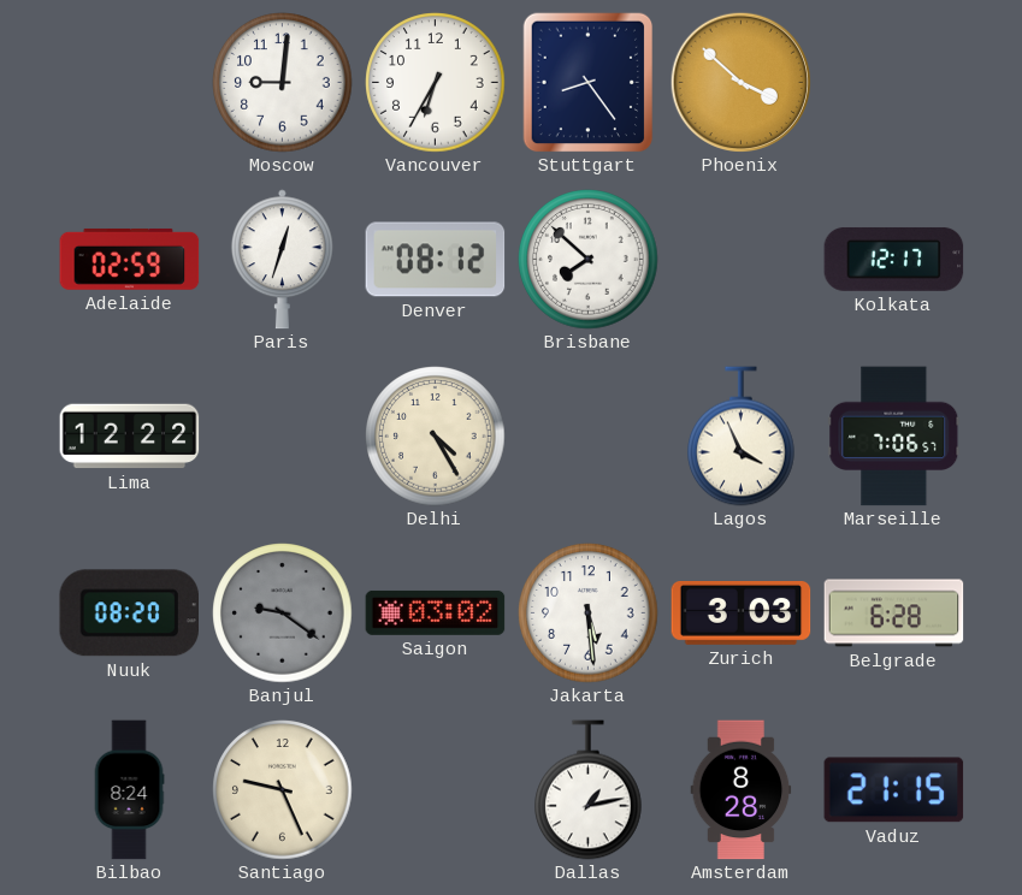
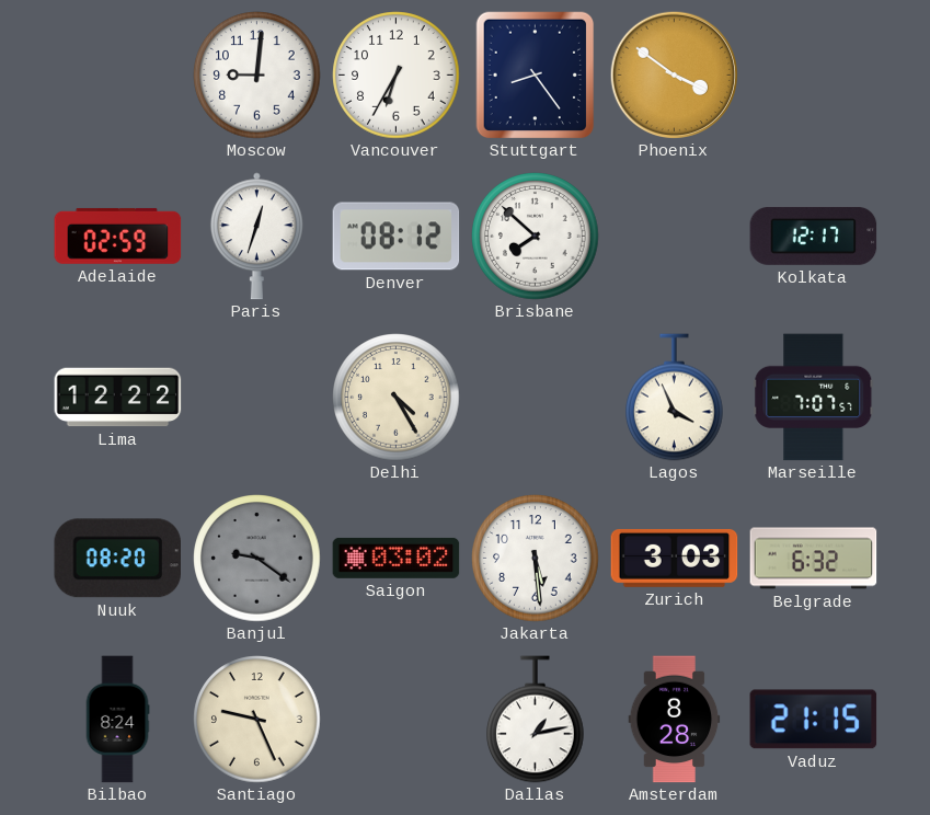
Phoenix: 3:52 -> 3:51 (674, 74)
Marseille: 7:06 -> 7:07 (814, 398)
Belgrade: 6:28 -> 6:32 (814, 559)
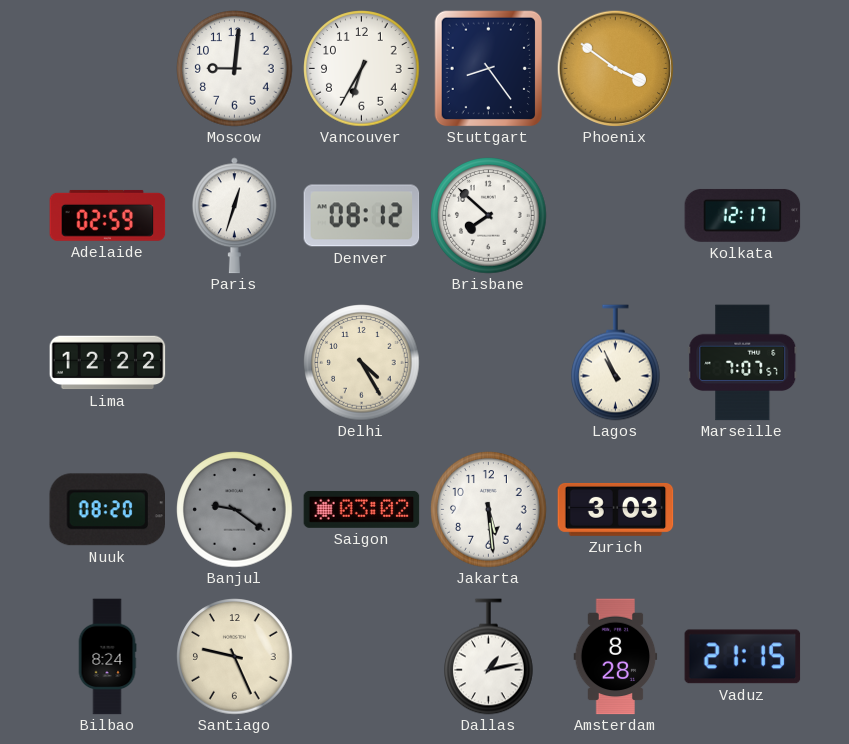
Lagos: 3:56 -> 10:56 (616, 363)
Belgrade: 6:32 -> none (814, 559)
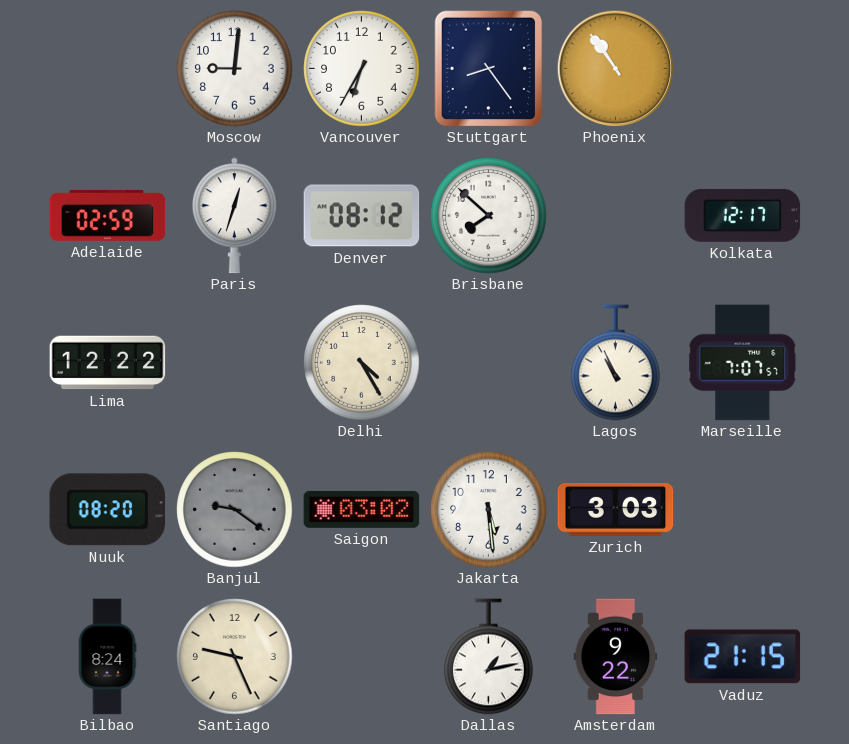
Phoenix: 3:51 -> 10:54 (615, 68)
Amsterdam: 8:28 -> 9:22 (616, 657)
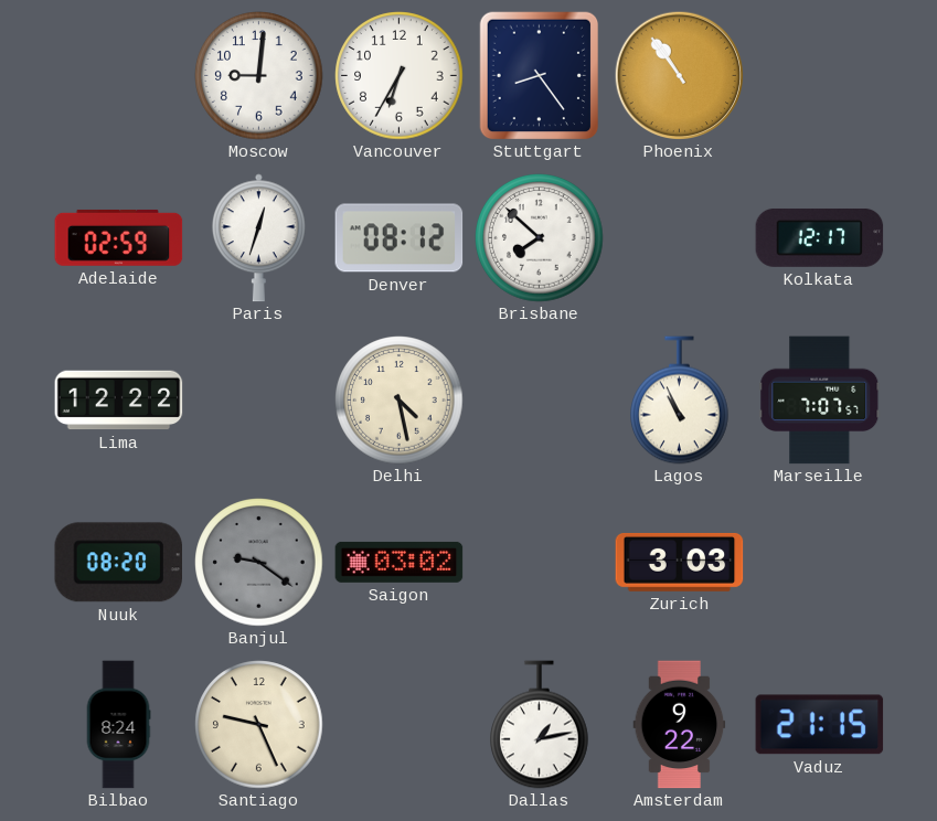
Delhi: 4:25 -> 4:28 (400, 401)
Jakarta: 5:29 -> none (489, 510)
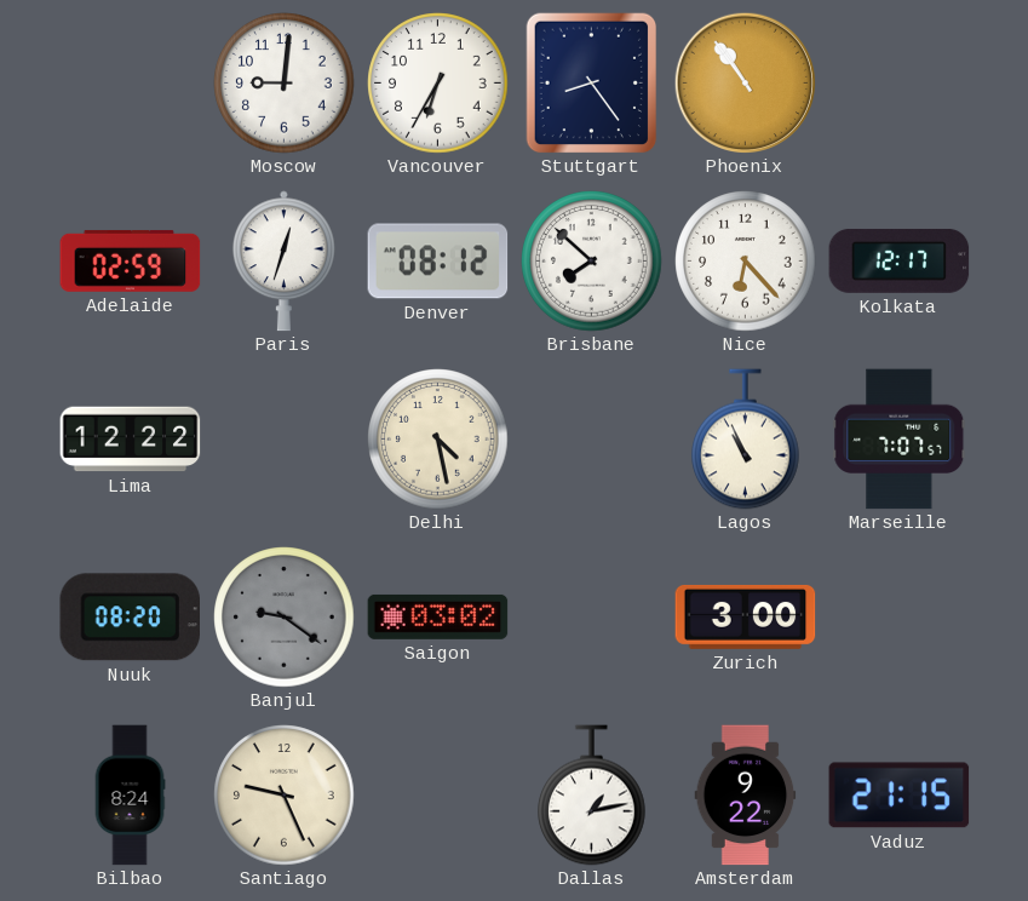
Nice: none -> 6:23 (746, 262)
Zurich: 3:03 -> 3:00 (746, 616)
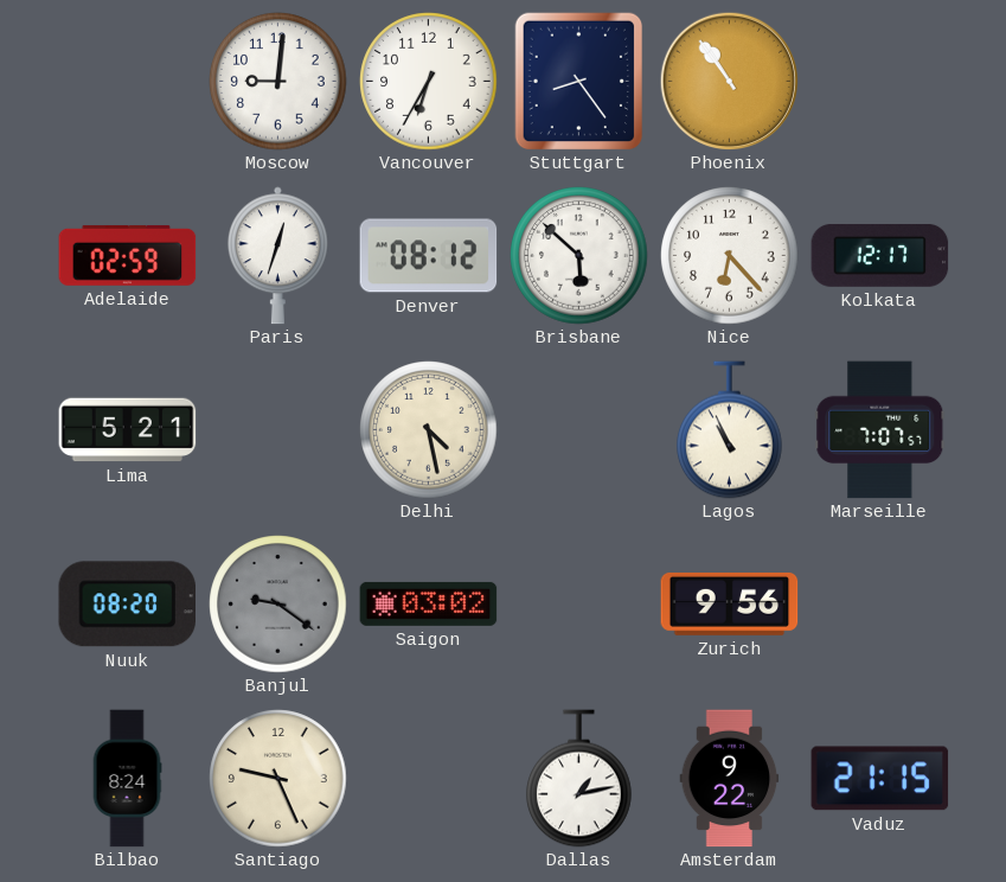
Brisbane: 7:52 -> 5:52 (579, 256)
Lima: 12:22 -> 5:21 (128, 430)
Zurich: 3:00 -> 9:56 (730, 603)
